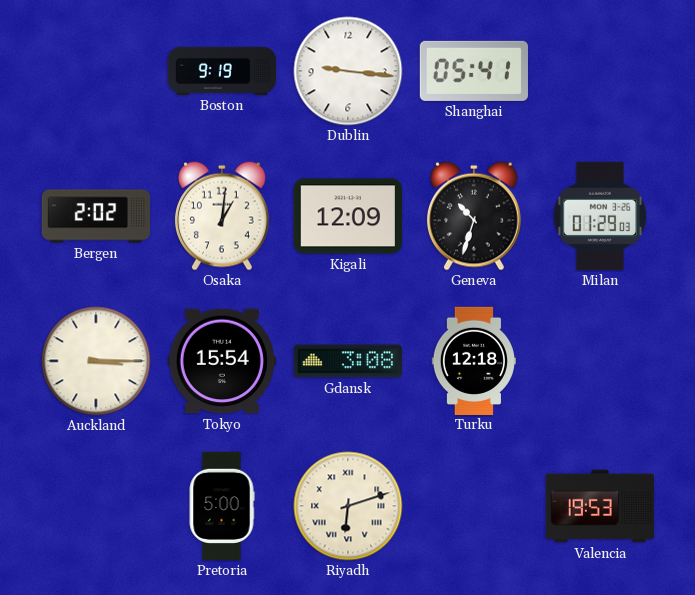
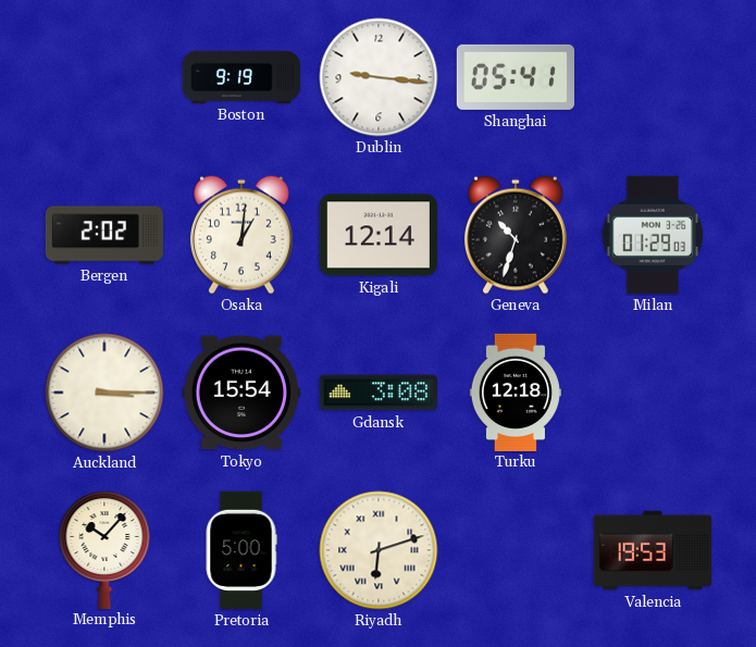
Kigali: 12:09 -> 12:14 (379, 235)
Memphis: none -> 10:07 (104, 549)
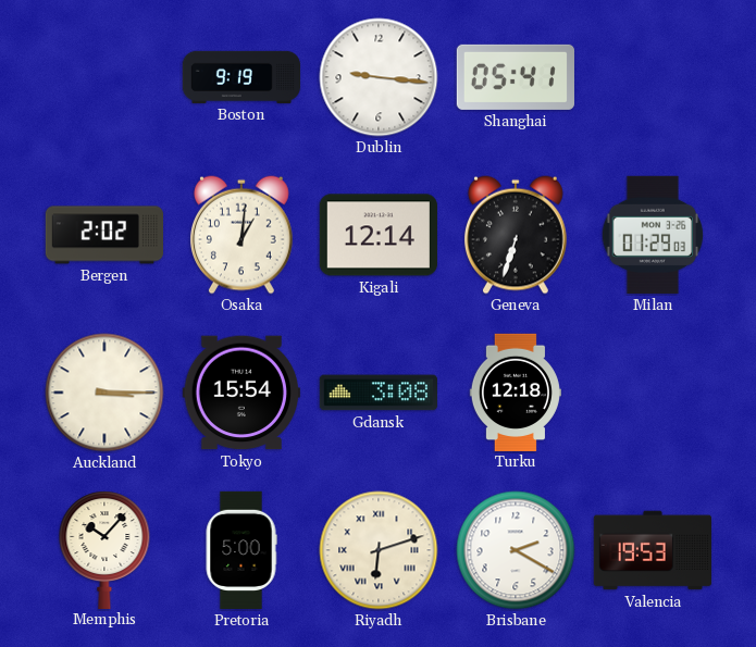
Geneva: 10:33 -> 6:33 (516, 235)
Brisbane: none -> 2:20 (516, 550)
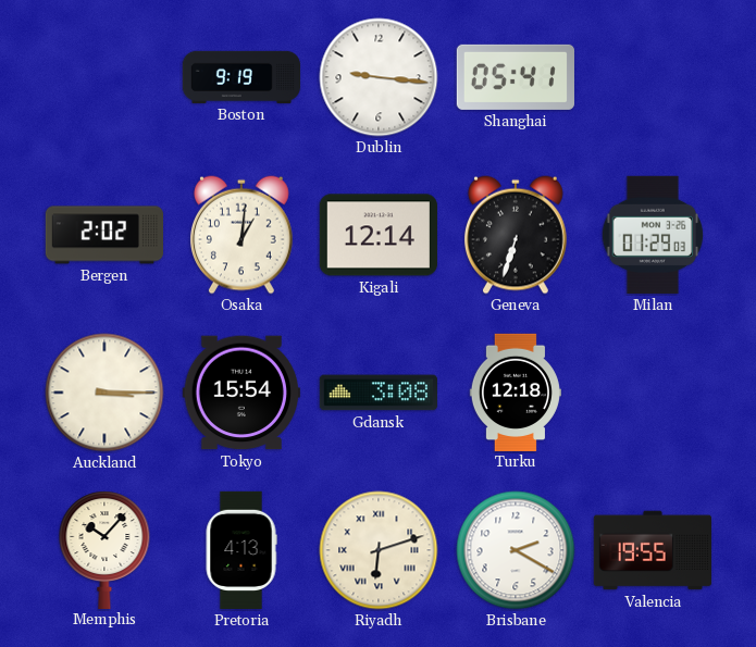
Pretoria: 5:00 -> 4:13 (241, 550)
Valencia: 19:53 -> 19:55 (652, 550)
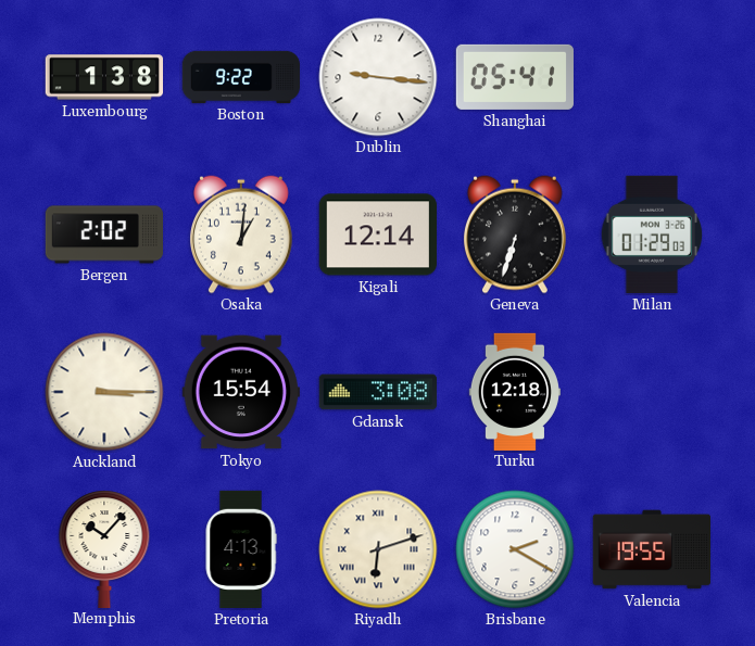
Luxembourg: none -> 1:38 (103, 77)
Boston: 9:19 -> 9:22 (240, 77)
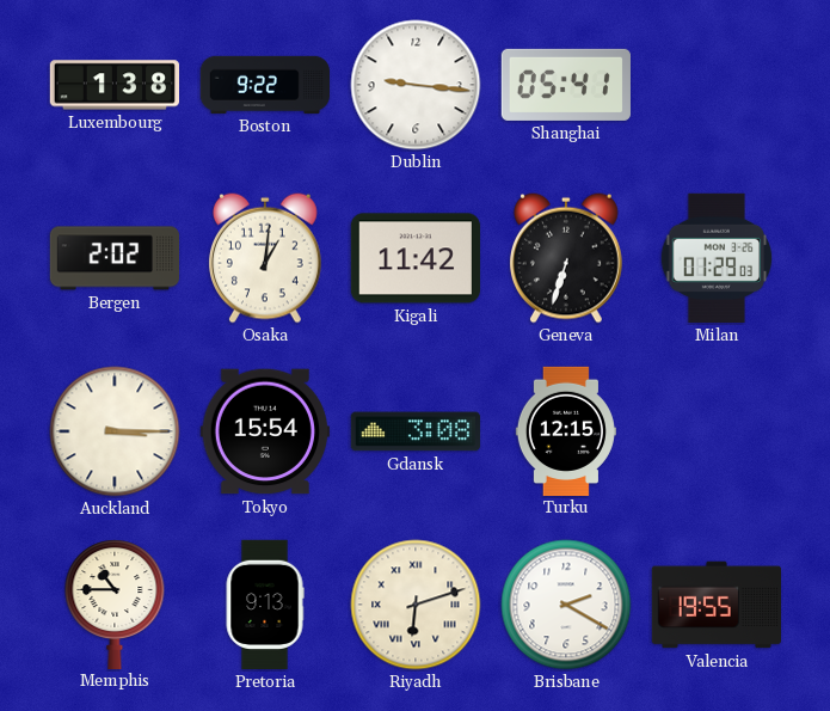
Kigali: 12:14 -> 11:42 (416, 258)
Turku: 12:18 -> 12:15 (566, 430)
Memphis: 10:07 -> 10:45 (115, 603)
Pretoria: 4:13 -> 9:13 (265, 605)
